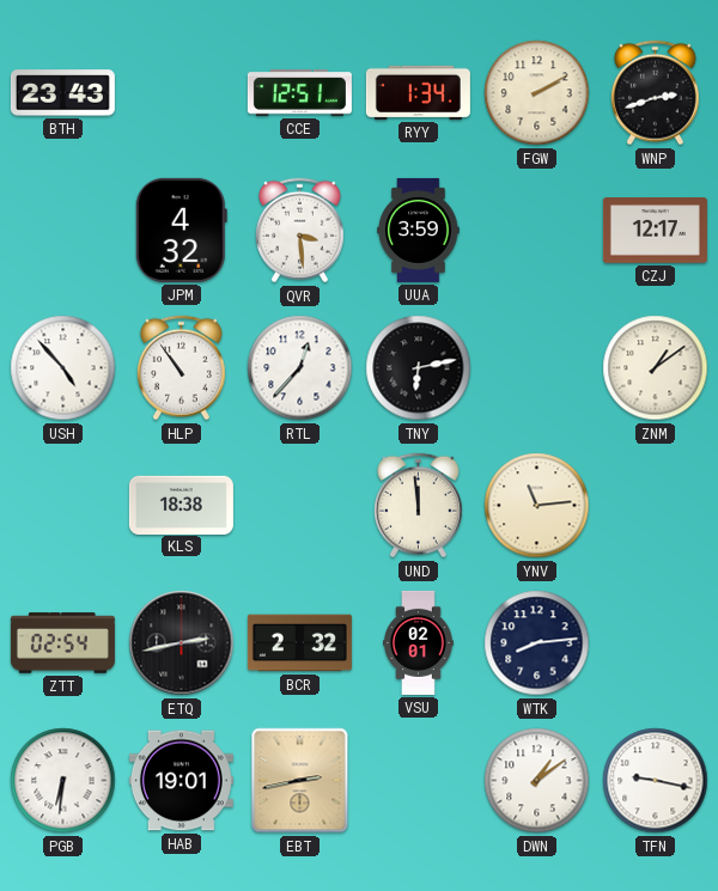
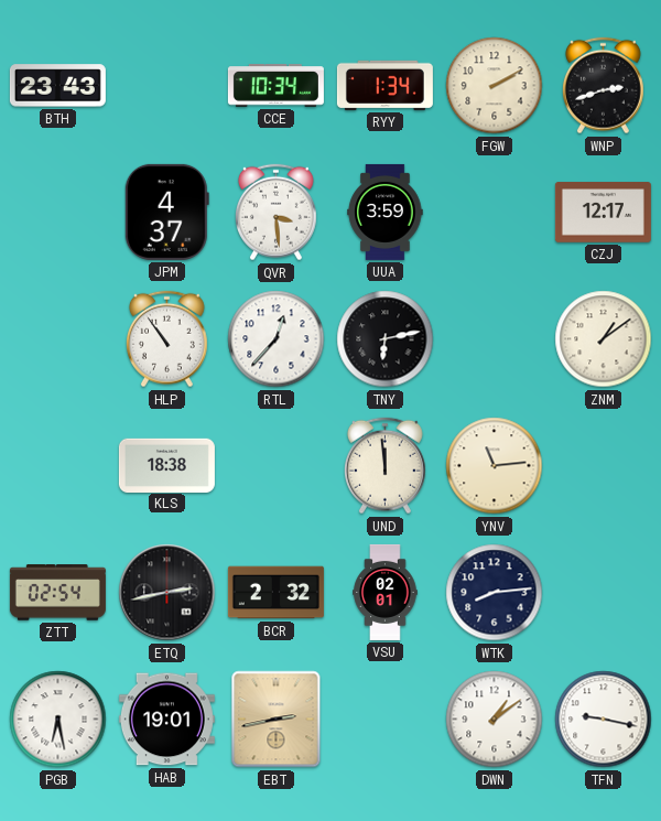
CCE: 12:51 -> 10:34 (275, 86)
JPM: 4:32 -> 4:37 (166, 212)
USH: 4:53 -> none (63, 368)
PGB: 6:31 -> 6:28 (58, 720)
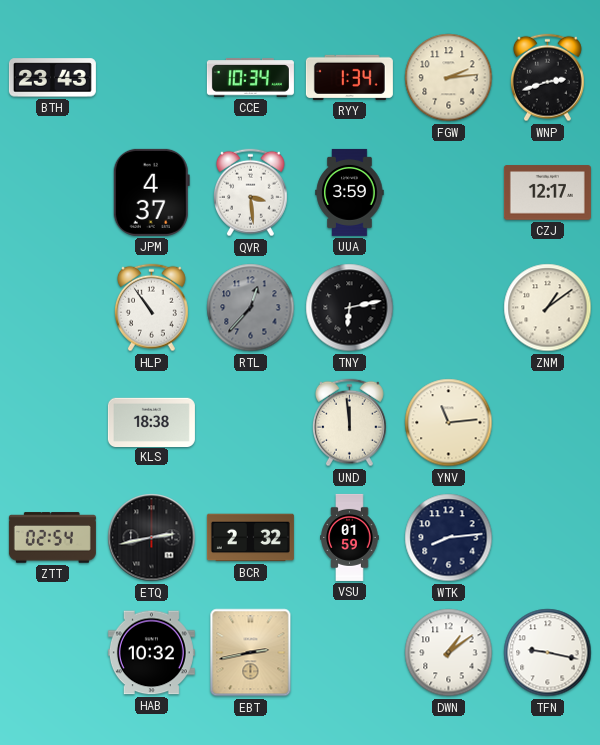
FGW: 2:10 -> 2:14 (449, 78)
RTL dial: white -> grey (251, 308)
VSU: 02:01 -> 01:59 (350, 537)
PGB: 6:28 -> none (58, 720)
HAB: 19:01 -> 10:32 (151, 653)
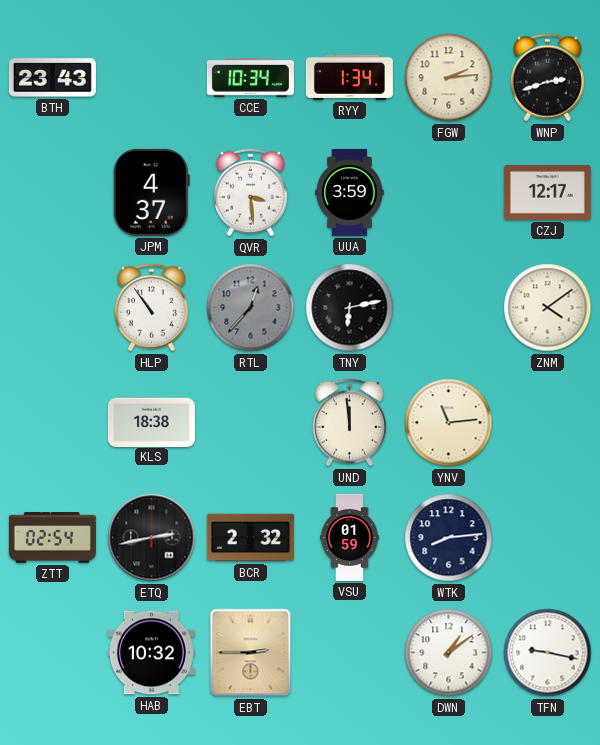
ZNM: 1:09 -> 4:09 (548, 308)
EBT: 2:43 -> 2:45 (251, 653)
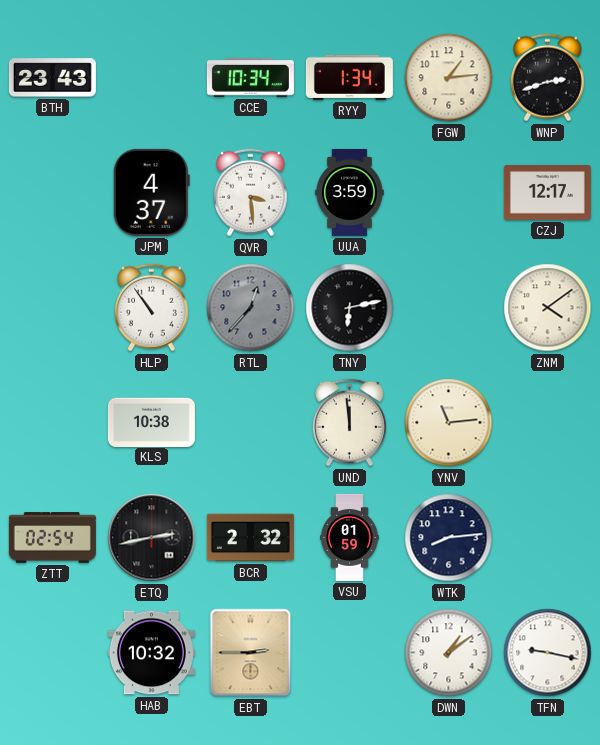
FGW: 2:14 -> 1:14 (449, 78)
KLS: 18:38 -> 10:38 (151, 422)
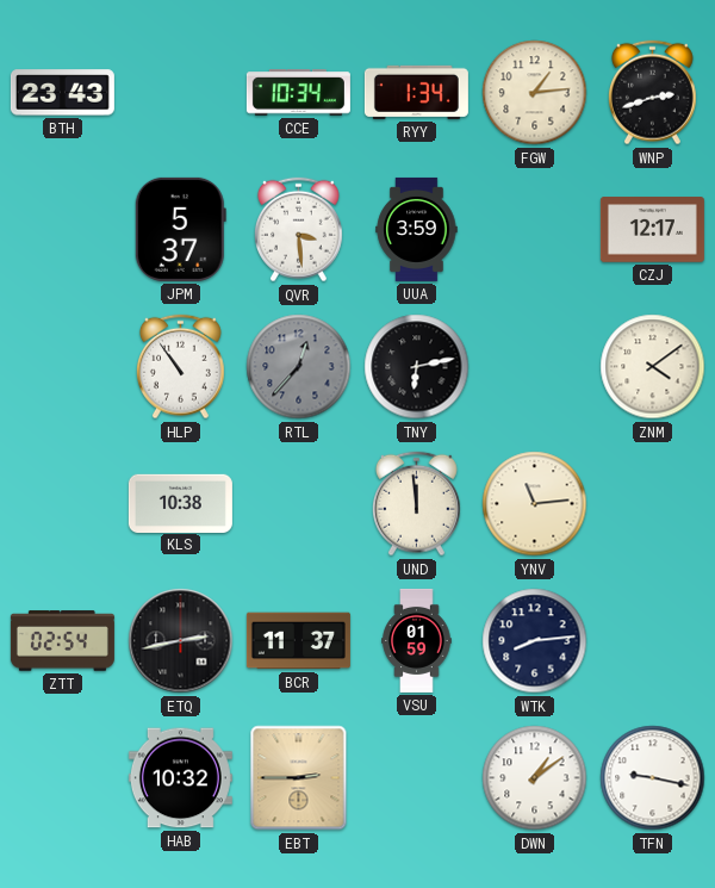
JPM: 4:37 -> 5:37 (180, 229)
BCR: 2:32 -> 11:37 (298, 641)
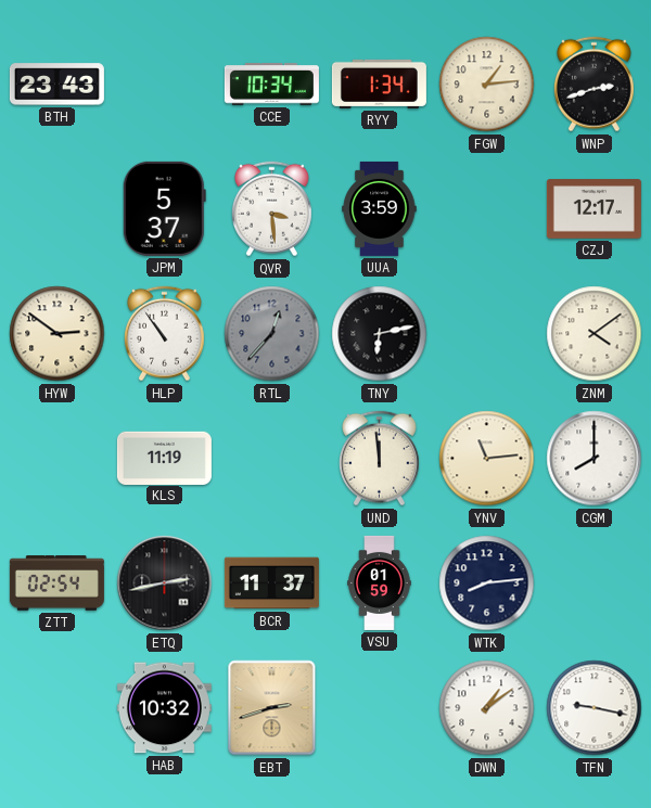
HYW: none -> 2:51 (58, 334)
KLS: 10:38 -> 11:19 (164, 458)
CGM: none -> 8:00 (595, 459)
EBT: 2:45 -> 2:42 (272, 708)
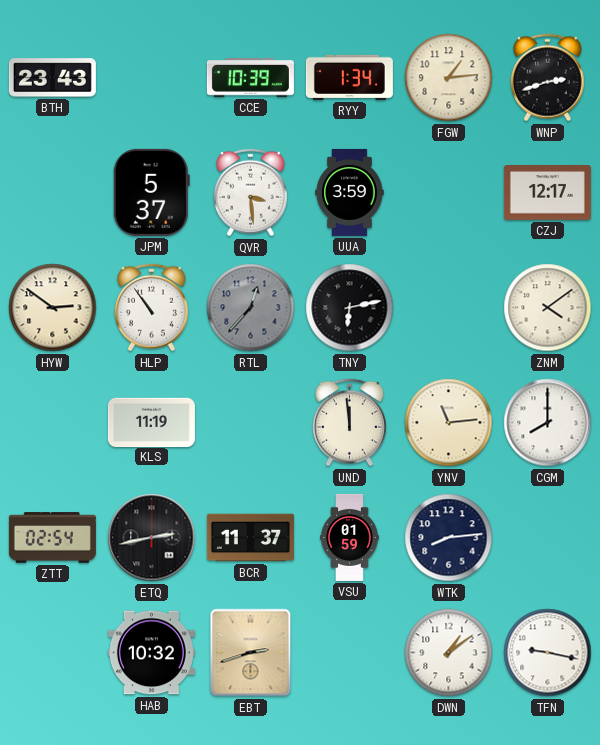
CCE: 10:34 -> 10:39 (250, 78)
